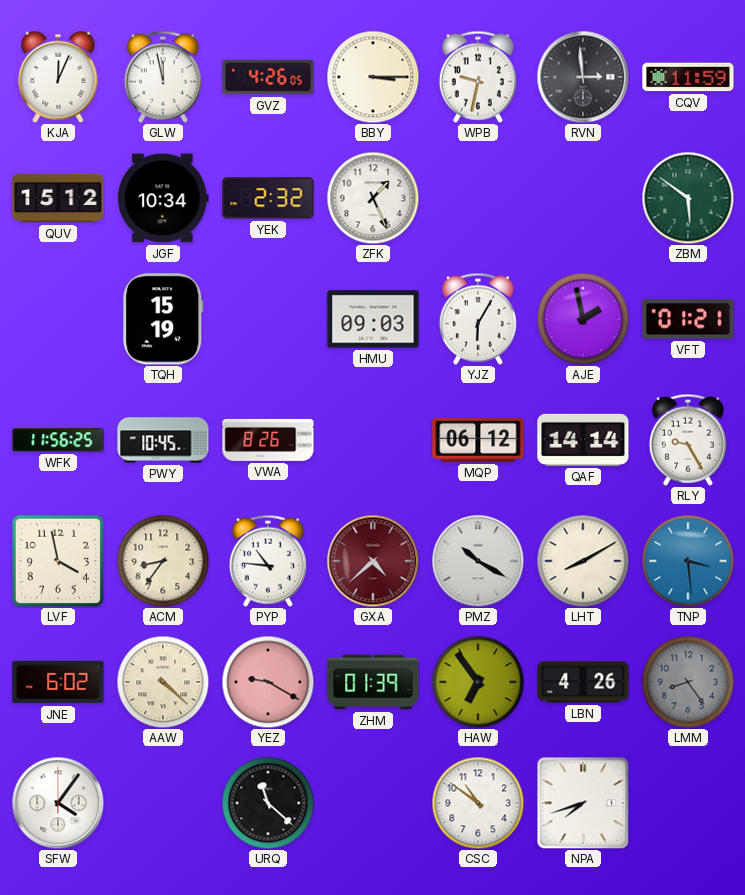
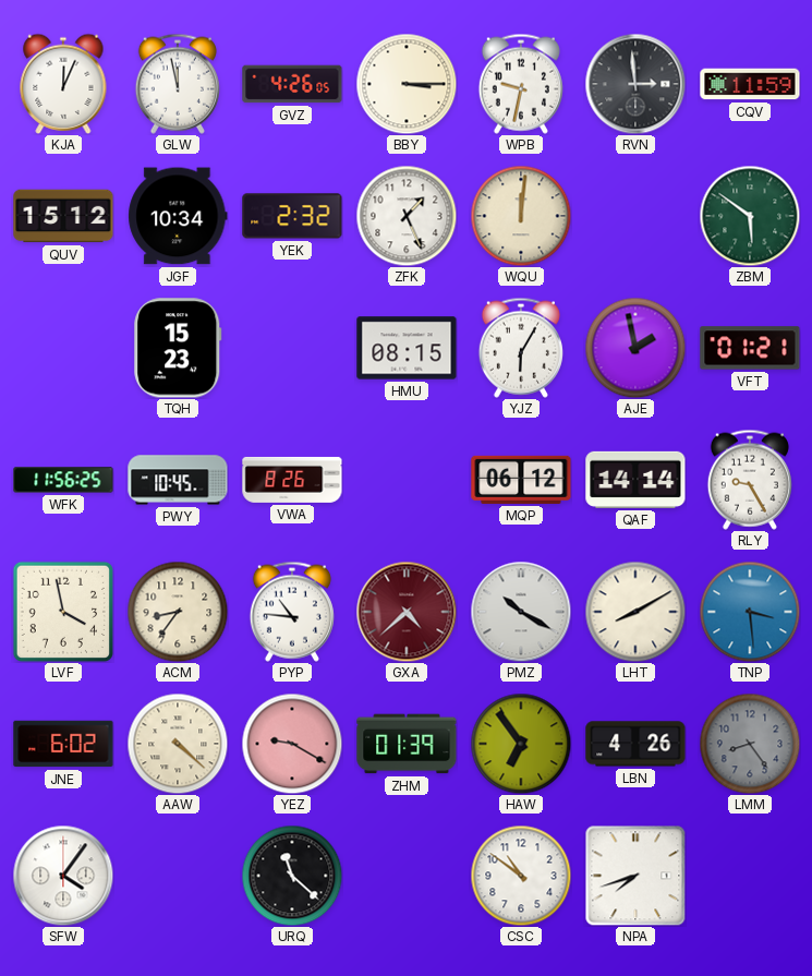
WQU: none -> 12:01 (521, 216)
TQH: 15:19 -> 15:23 (178, 348)
HMU: 09:03 -> 08:15 (407, 348)
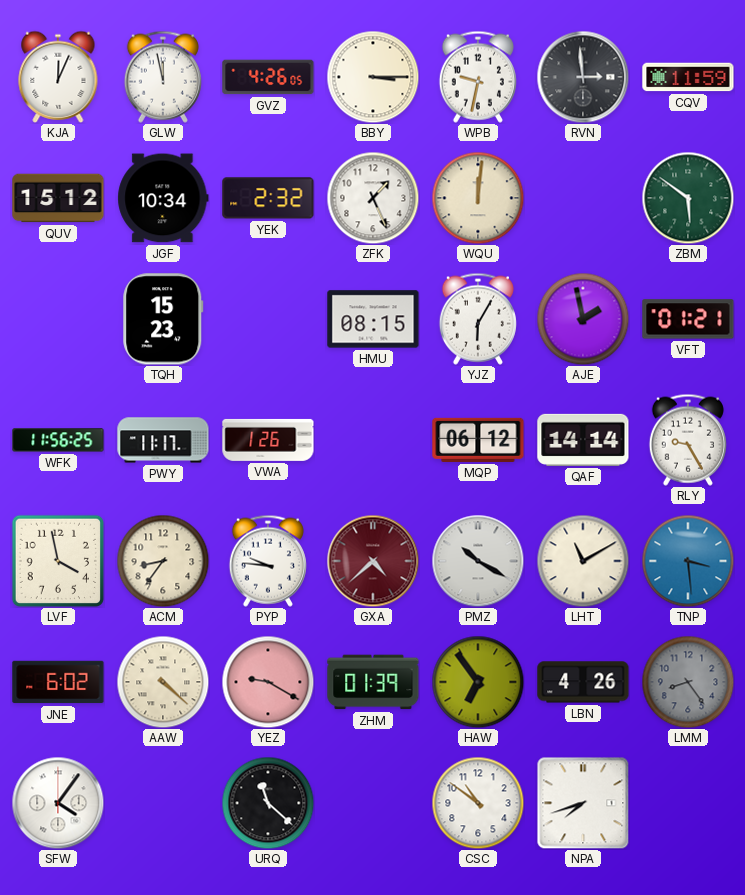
PWY: 10:45 -> 11:17 (163, 440)
VWA: 8:26 -> 1:26 (268, 440)
PYP: 10:46 -> 9:46 (268, 561)
LHT: 8:10 -> 11:10 (583, 561)
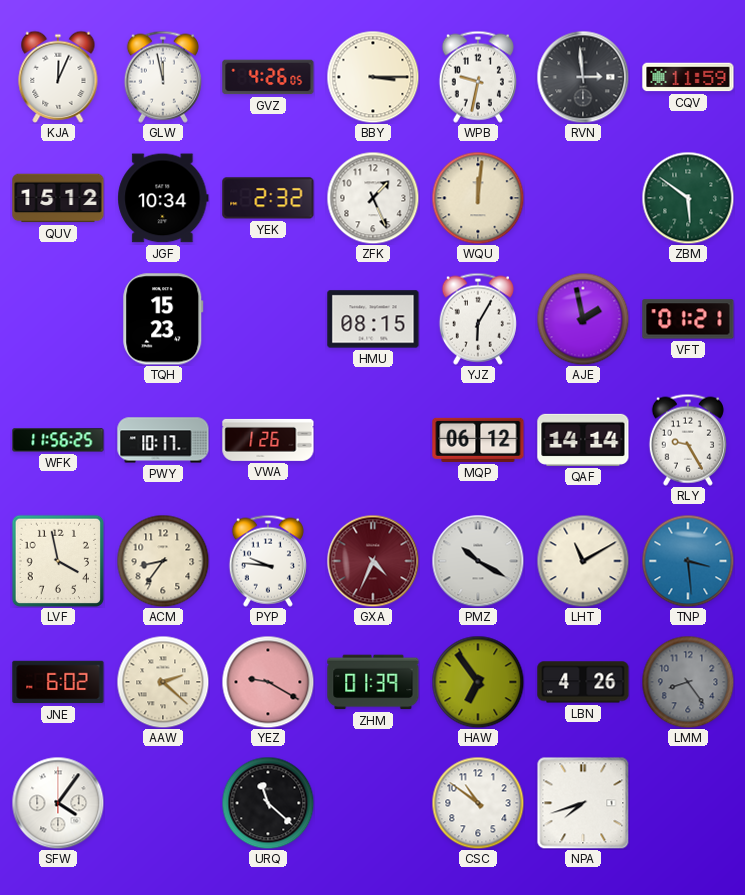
PWY: 11:17 -> 10:17 (163, 440)
GXA: 4:38 -> 4:34 (373, 561)
AAW: 4:22 -> 2:22 (163, 682)
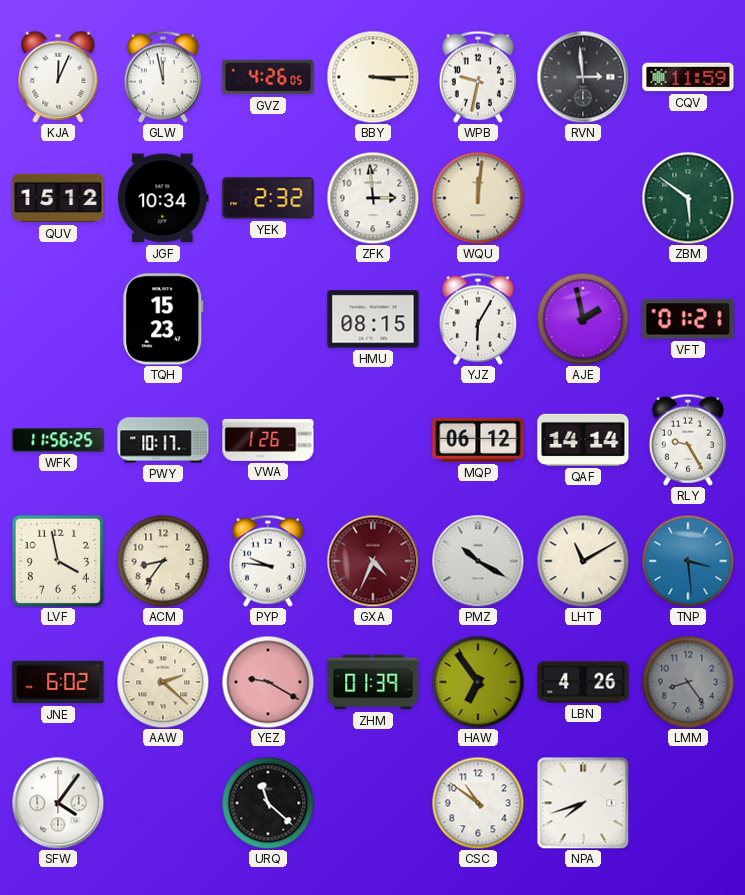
ZFK: 1:26 -> 2:59 (373, 198)
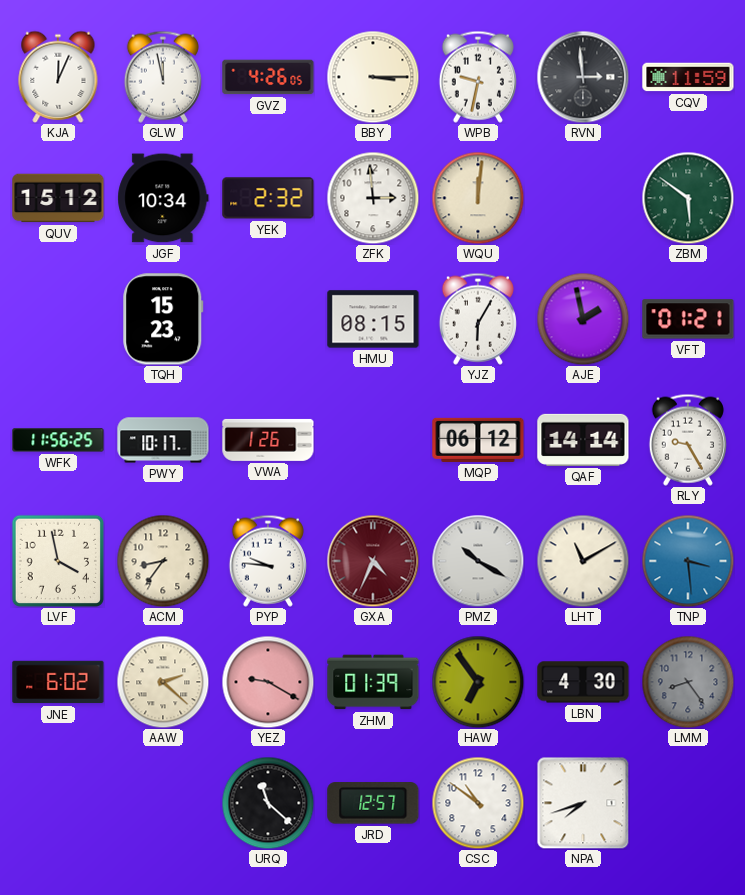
LBN: 4:26 -> 4:30 (583, 682)
SFW: 4:06 -> none (58, 803)
JRD: none -> 12:57 (373, 803)
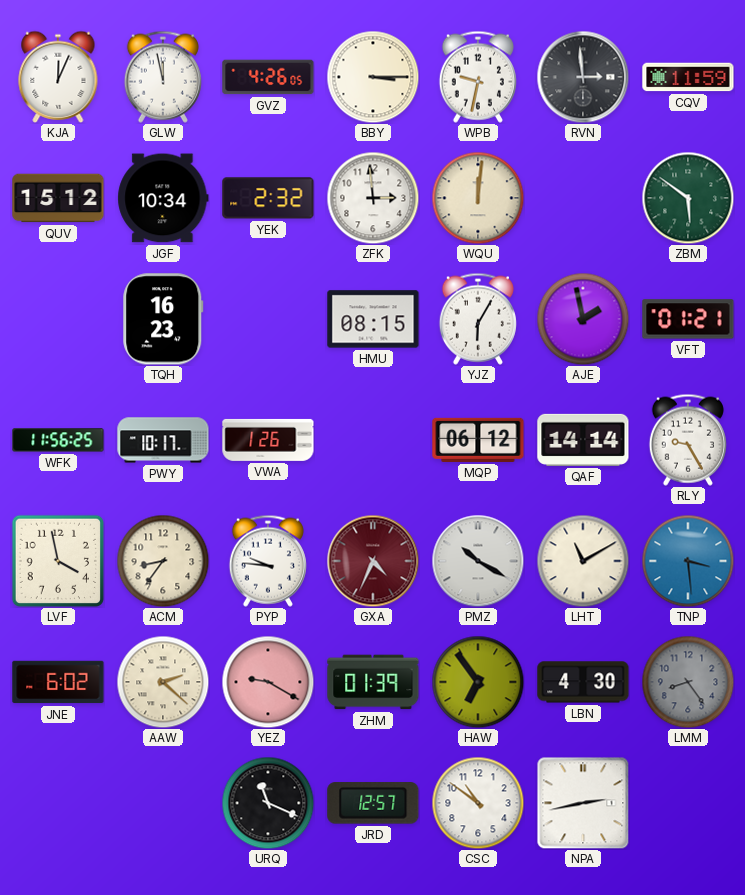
TQH: 15:23 -> 16:23 (163, 319)
URQ: 11:22 -> 11:19 (268, 803)
NPA: 7:42 -> 2:43 (583, 803)
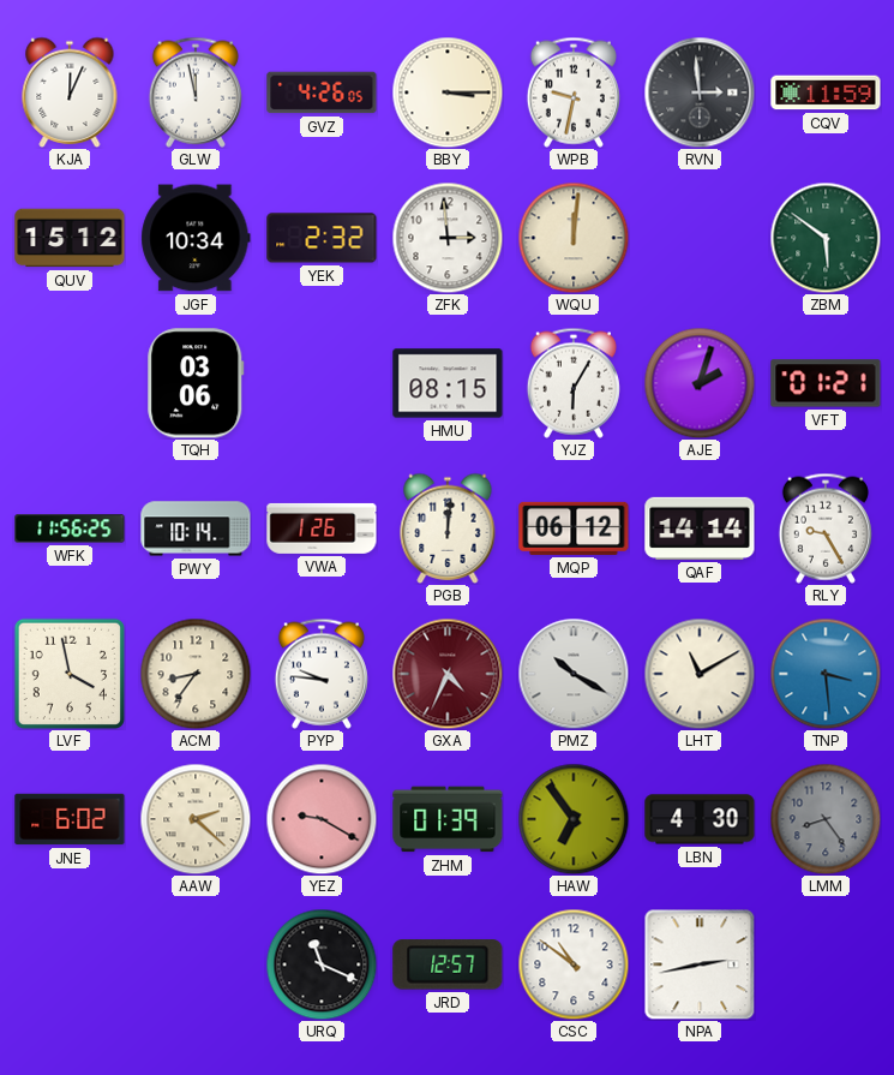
TQH: 16:23 -> 03:06 (196, 383)
AJE: 1:58 -> 2:03 (700, 383)
PWY: 10:17 -> 10:14 (196, 528)
PGB: none -> 12:01 (448, 528)
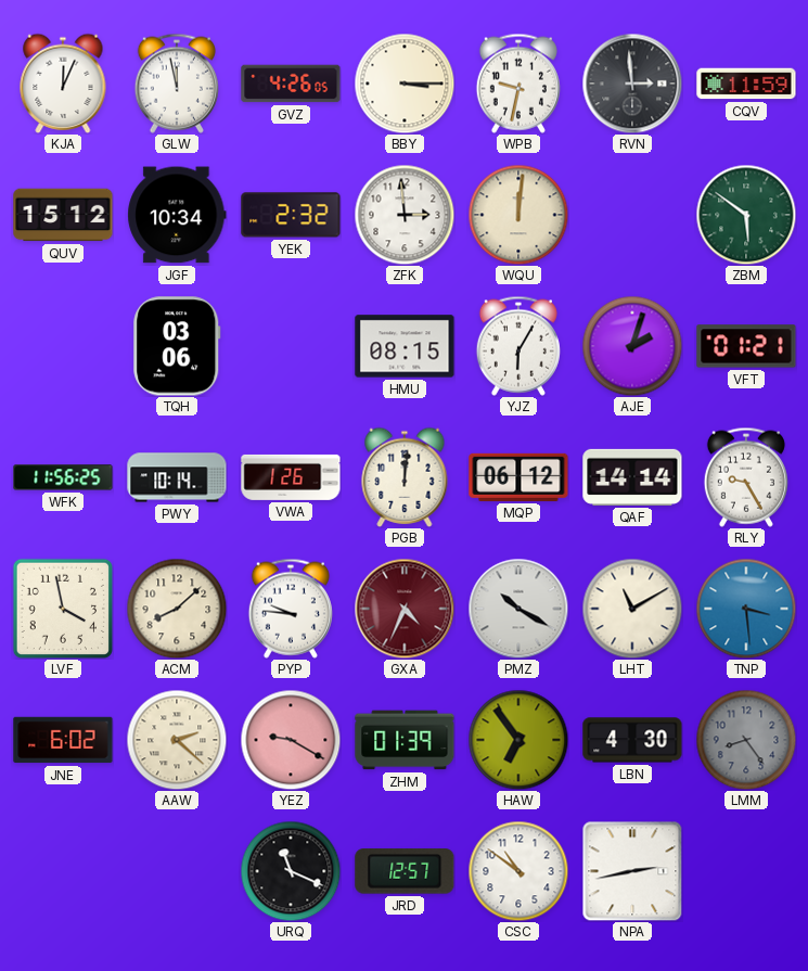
ACM: 8:36 -> 8:08 (177, 609)
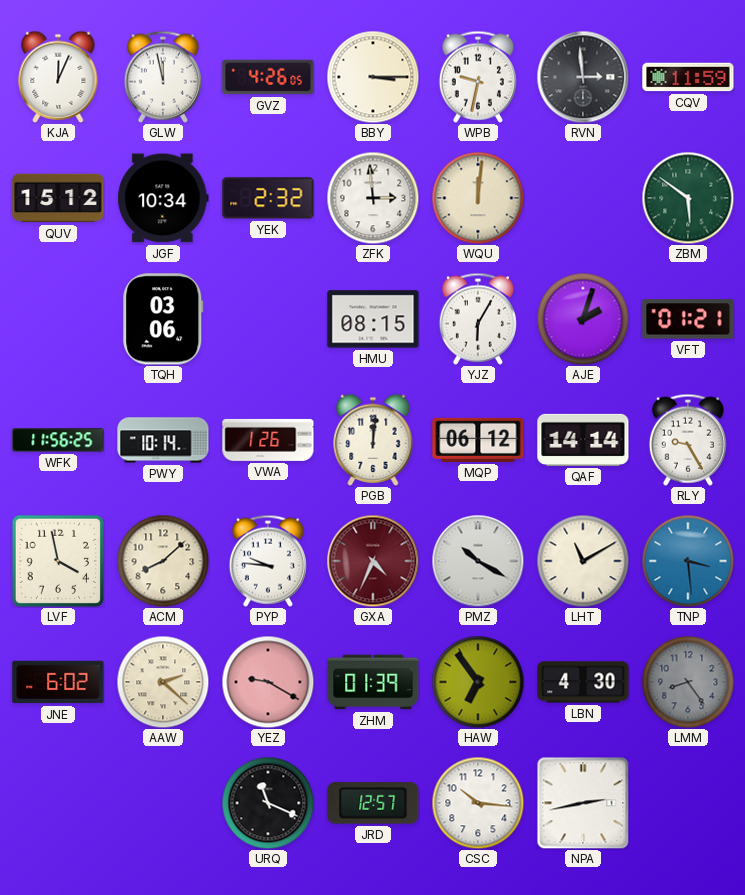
CSC: 10:51 -> 10:16 (478, 803)
